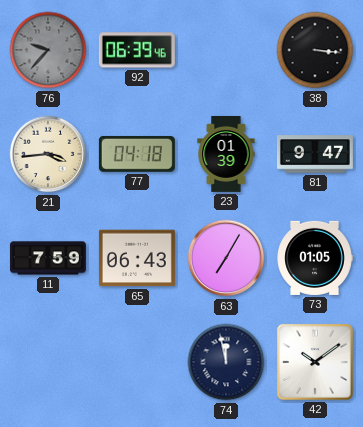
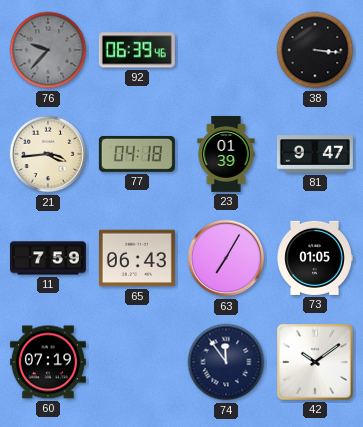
60: none -> 07:19 (48, 362)
74: 11:58 -> 11:54 (226, 362)
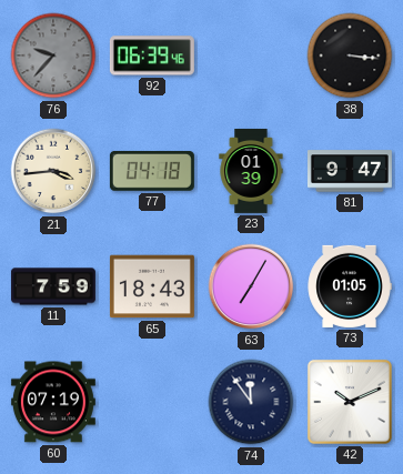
65: 06:43 -> 18:43 (152, 286)
42: 10:09 -> 10:11 (350, 402)
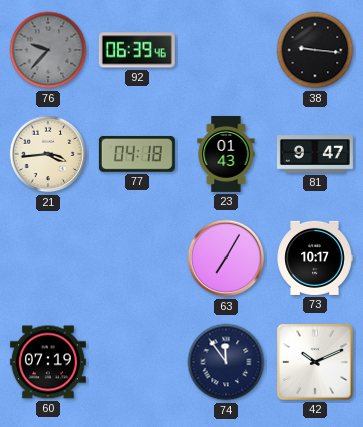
38: 3:16 -> 9:16 (315, 50)
23: 01:39 -> 01:43 (226, 154)
11: 7:59 -> none (53, 286)
65: 18:43 -> none (152, 286)
73: 01:05 -> 10:17 (315, 258)
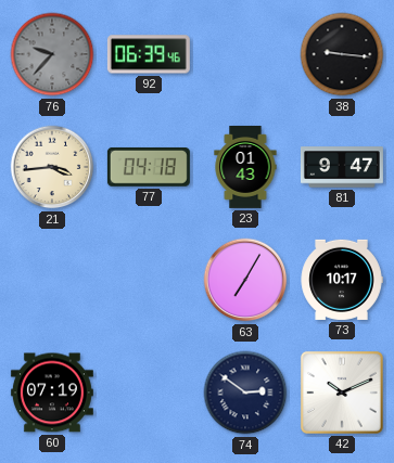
74: 11:54 -> 2:51 (245, 393)
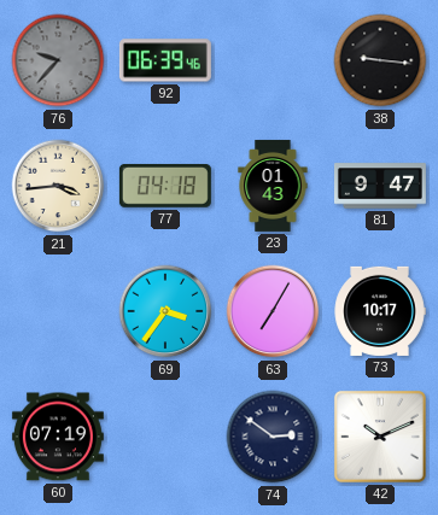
69: none -> 3:36 (165, 311)
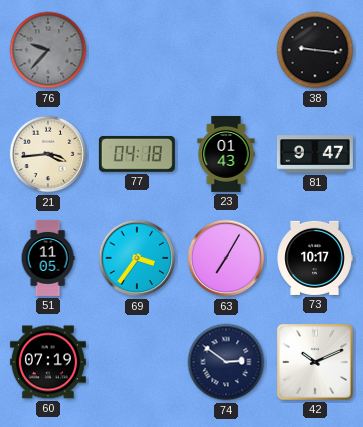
92: 06:39 -> none (165, 60)
51: none -> 11:05 (48, 258)
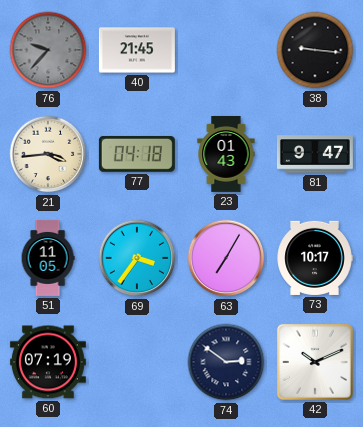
40: none -> 21:45 (137, 50)
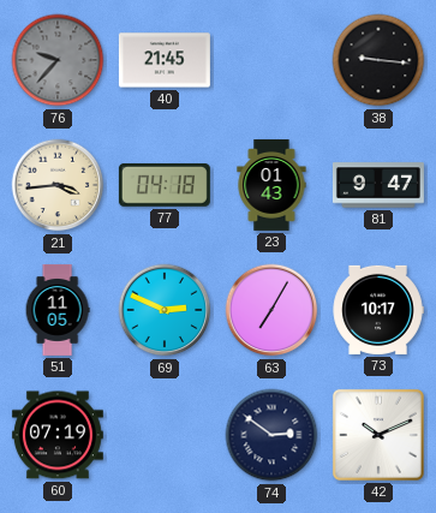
69: 3:36 -> 2:49 (165, 310)
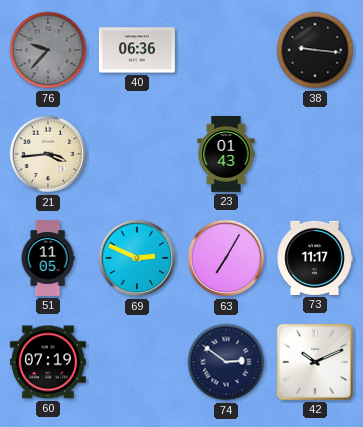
40: 21:45 -> 06:36 (137, 50)
77: 04:18 -> none (165, 185)
81: 9:47 -> none (378, 185)
73: 10:17 -> 11:17 (315, 258)
